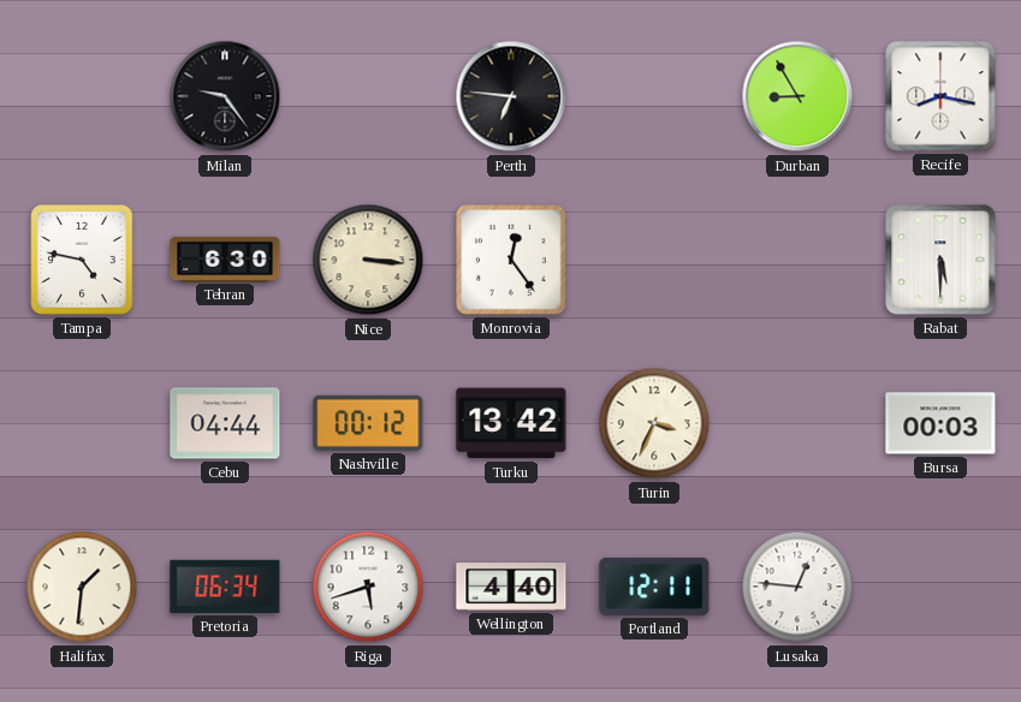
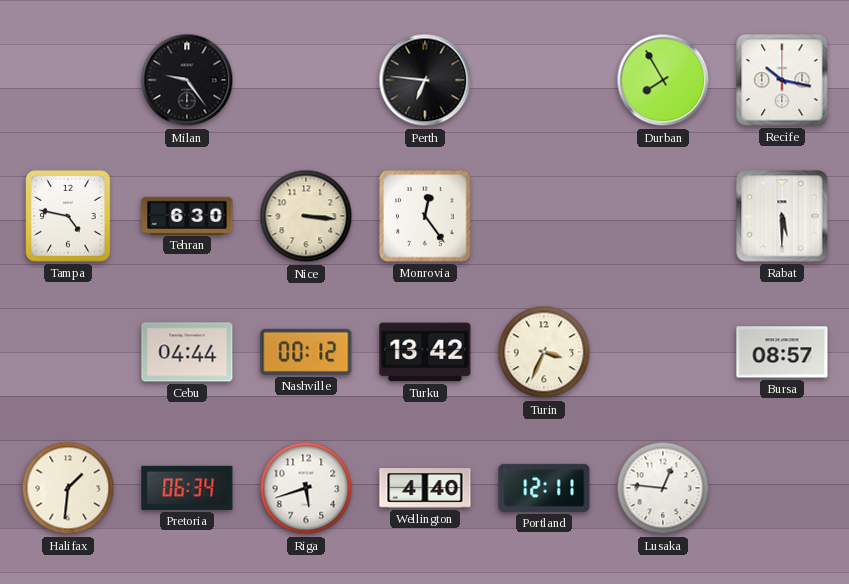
Durban: 8:55 -> 7:55 (663, 80)
Recife: 8:17 -> 10:17 (782, 80)
Bursa: 00:03 -> 08:57 (782, 352)
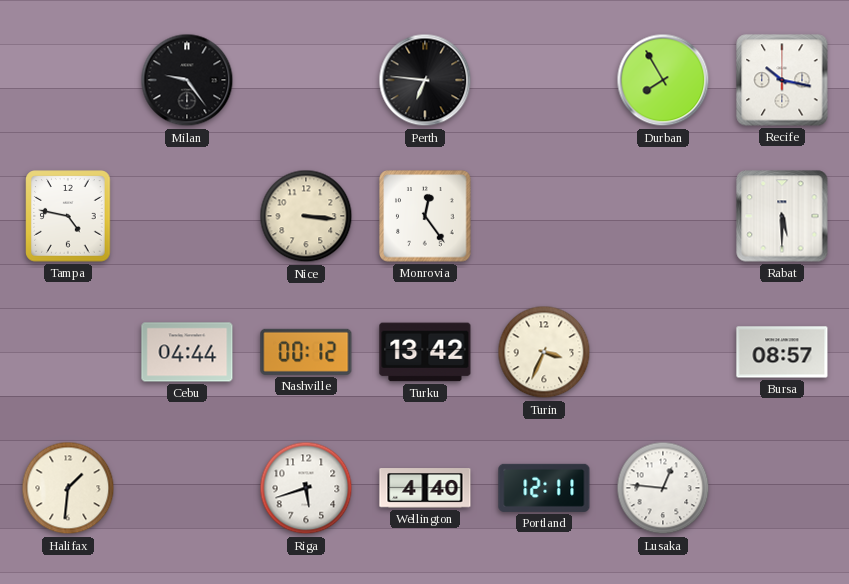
Tehran: 6:30 -> none (187, 215)
Pretoria: 06:34 -> none (187, 488)
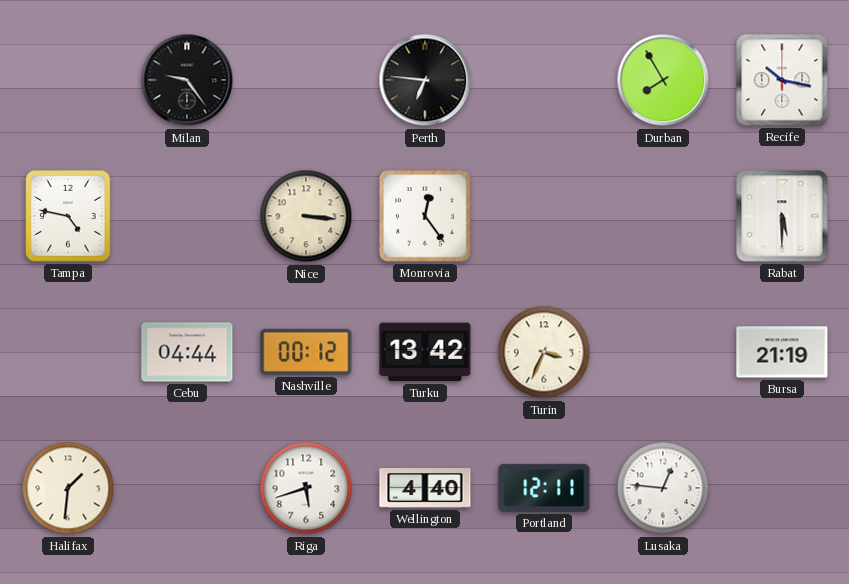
Bursa: 08:57 -> 21:19 (782, 352)
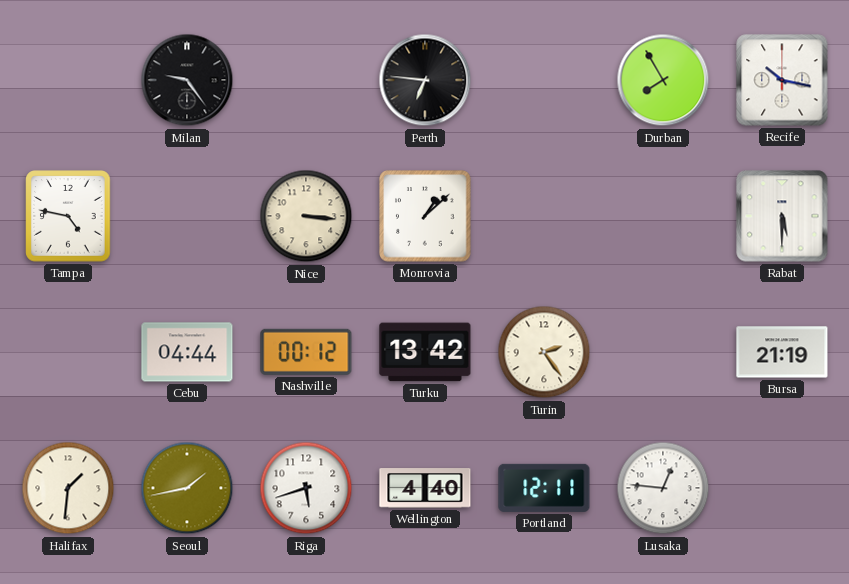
Monrovia: 12:24 -> 1:08 (425, 216)
Turin: 3:34 -> 2:24 (544, 352)
Seoul: none -> 1:43 (187, 488)
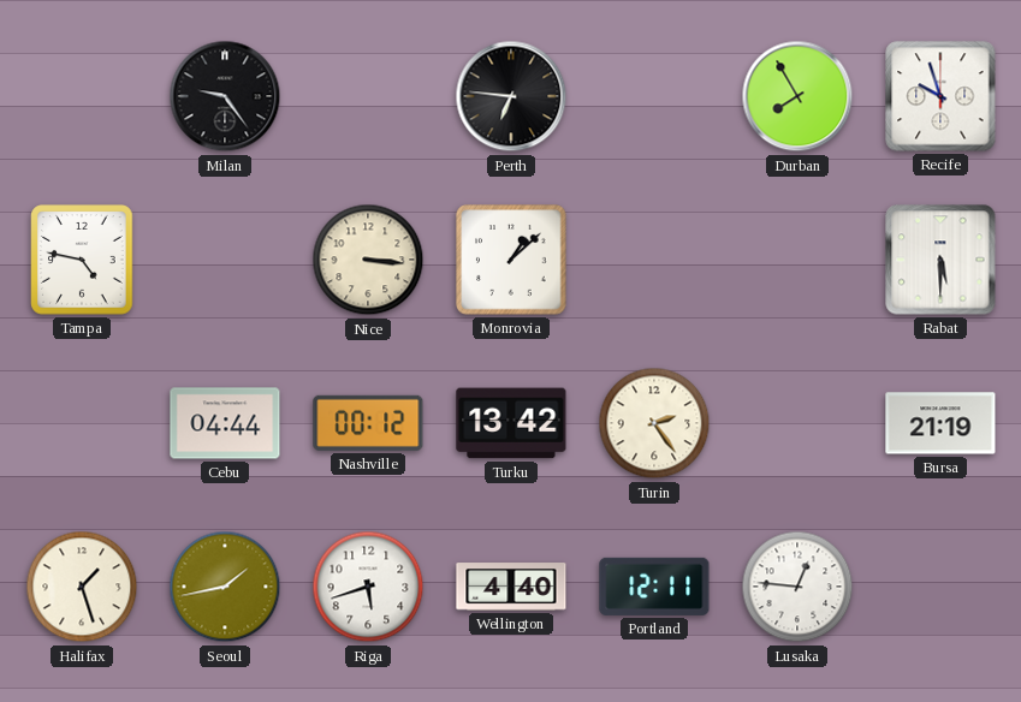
Recife: 10:17 -> 9:57 (940, 96)
Halifax: 1:31 -> 1:27 (82, 587)
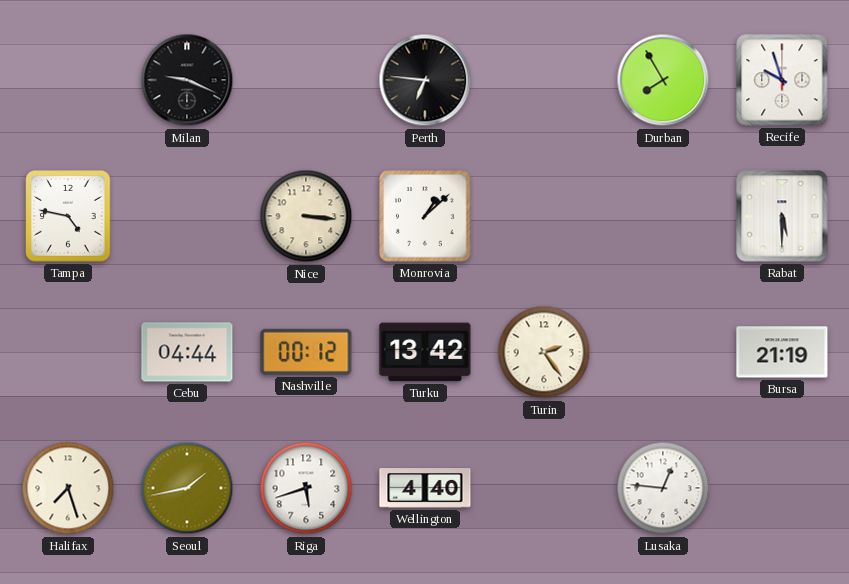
Milan: 9:24 -> 9:19 (187, 80)
Halifax: 1:27 -> 7:27 (68, 488)
Portland: 12:11 -> none (654, 587)
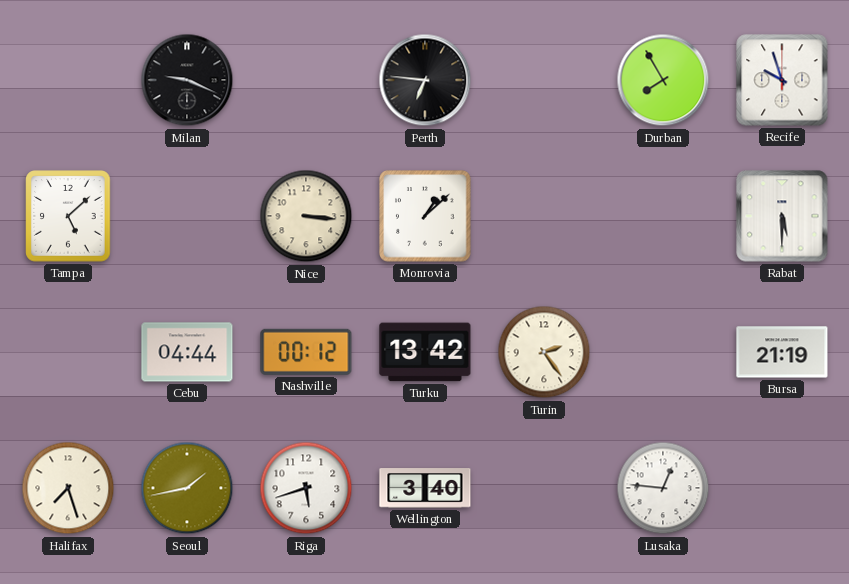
Tampa: 4:47 -> 5:08 (68, 216)
Wellington: 4:40 -> 3:40 (425, 488)
